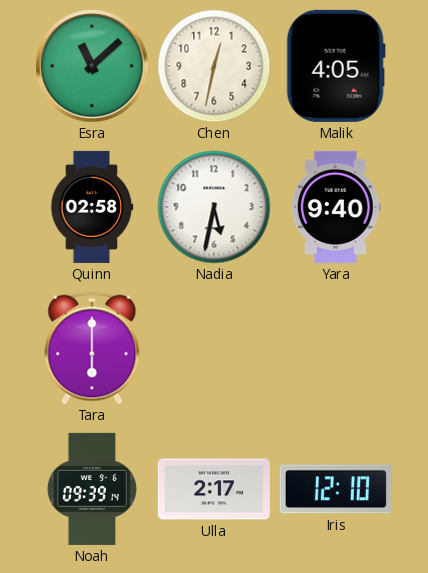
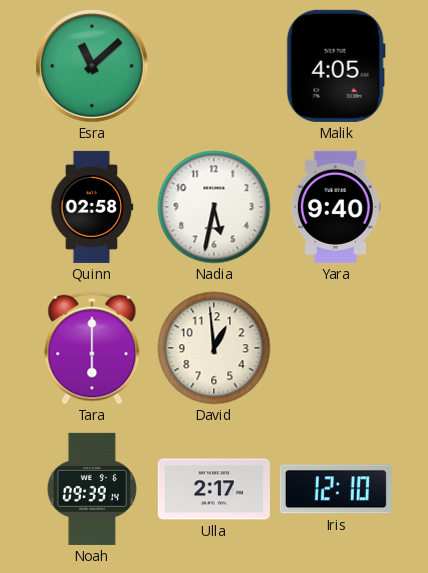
Chen: 12:32 -> none (214, 66)
David: none -> 12:59 (214, 348)
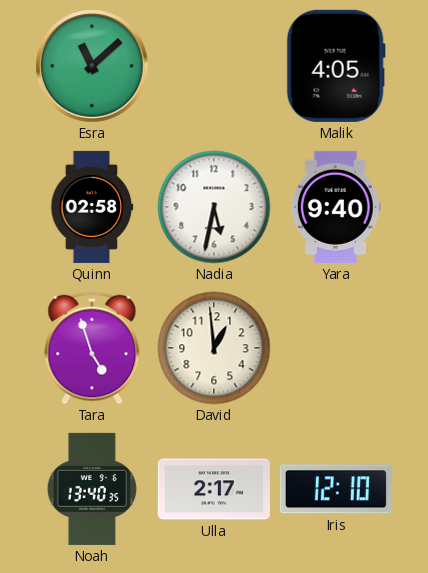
Tara: 6:00 -> 4:57 (92, 348)
Noah: 09:39 -> 13:40 (92, 489)
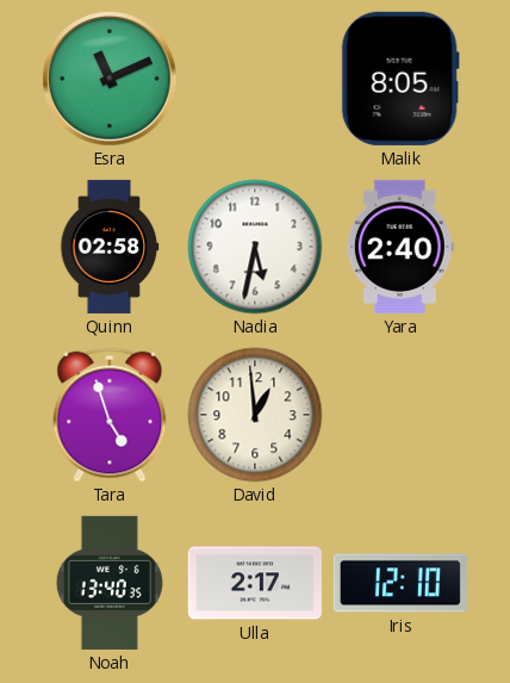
Esra: 11:08 -> 11:11 (110, 79)
Malik: 4:05 -> 8:05 (400, 79)
Yara: 9:40 -> 2:40 (400, 247)
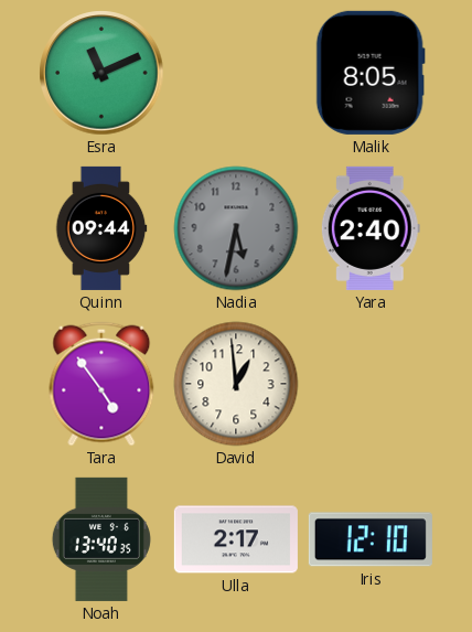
Quinn: 02:58 -> 09:44 (101, 228)
Nadia dial: white -> grey (236, 228)
Tara: 4:57 -> 4:54 (101, 384)
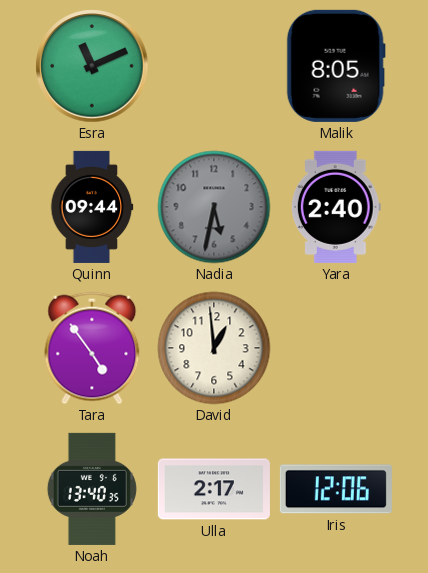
Iris: 12:10 -> 12:06 (336, 489)
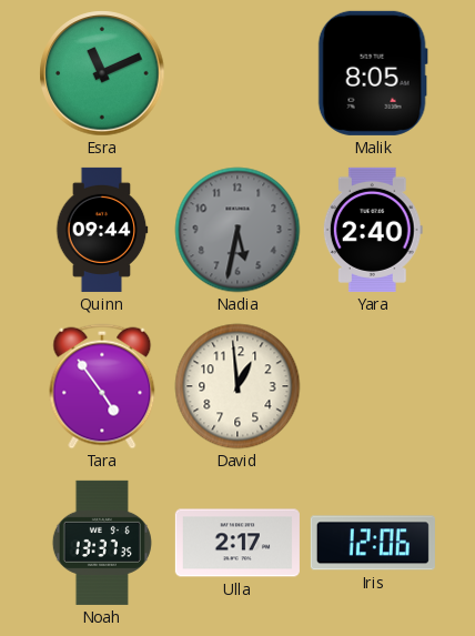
Noah: 13:40 -> 13:37 (102, 543)
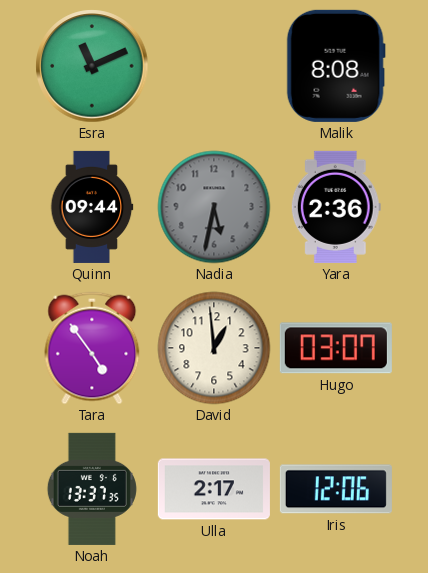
Malik: 8:05 -> 8:08 (336, 66)
Yara: 2:40 -> 2:36 (336, 207)
Hugo: none -> 03:07 (336, 348)
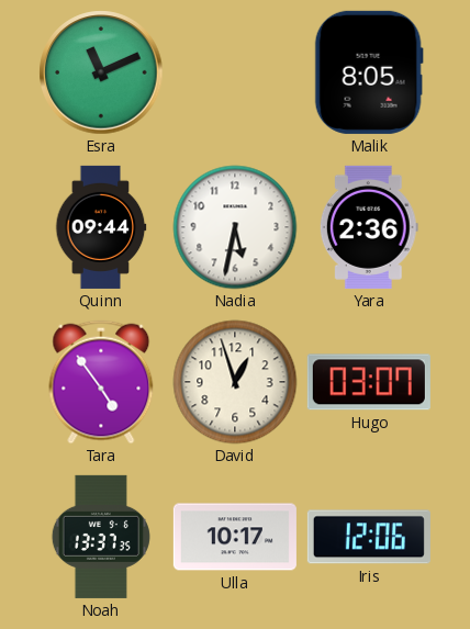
Malik: 8:08 -> 8:05 (369, 72)
Nadia dial: grey -> white (235, 227)
David: 12:59 -> 12:57 (235, 382)
Ulla: 2:17 -> 10:17 (235, 537)
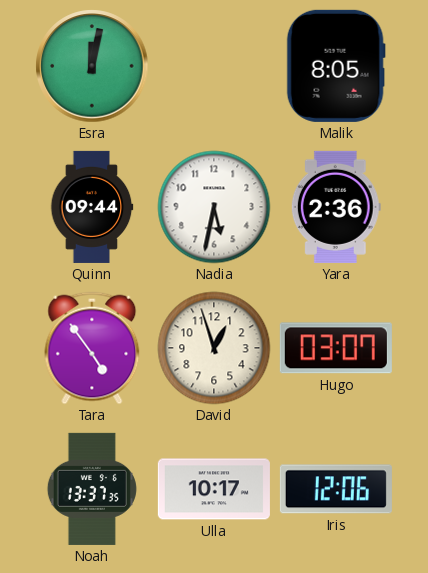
Esra: 11:11 -> 12:02 (92, 66)
